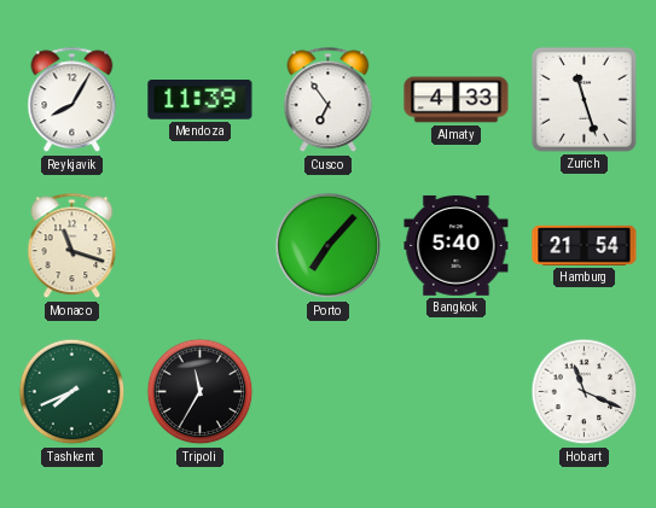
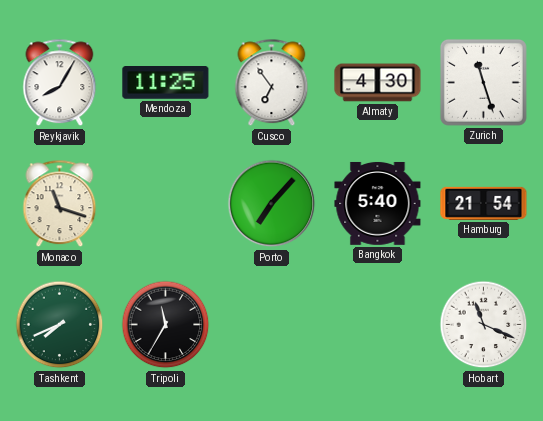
Mendoza: 11:39 -> 11:25 (166, 83)
Almaty: 4:33 -> 4:30 (378, 83)
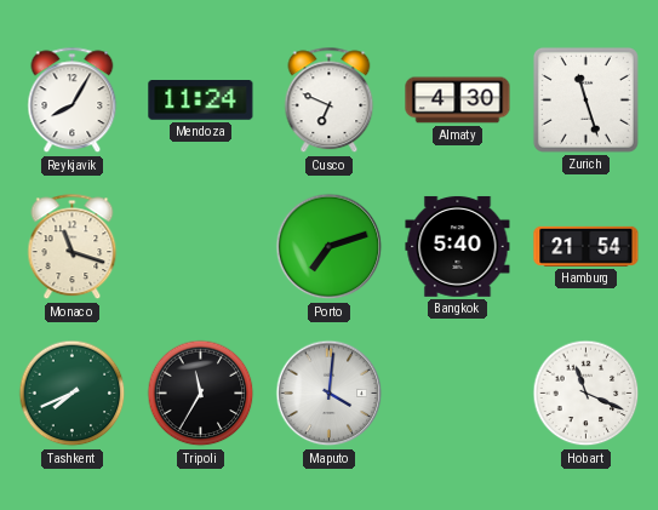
Mendoza: 11:25 -> 11:24 (201, 101)
Cusco: 6:54 -> 6:49 (330, 101)
Porto: 7:07 -> 7:12 (330, 247)
Maputo: none -> 4:01 (330, 394)
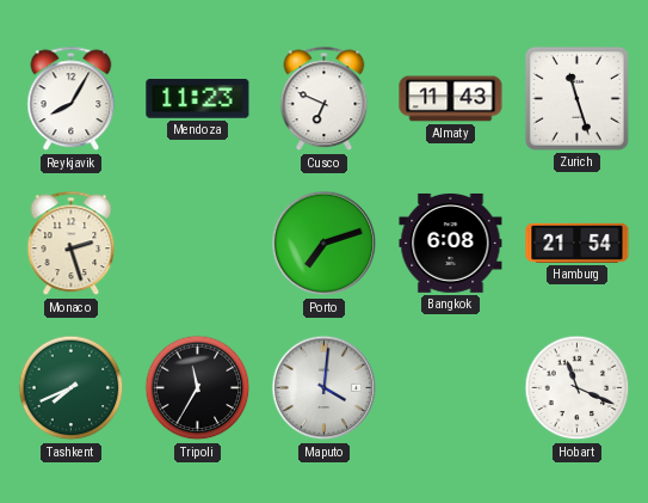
Mendoza: 11:24 -> 11:23 (198, 99)
Almaty: 4:30 -> 11:43 (451, 99)
Monaco: 11:18 -> 2:27 (72, 244)
Bangkok: 5:40 -> 6:08 (451, 243)
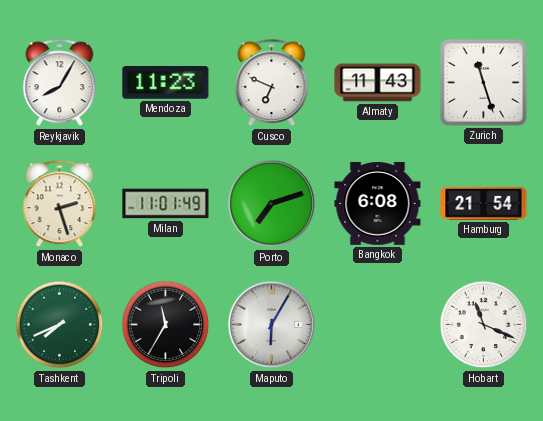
Milan: none -> 11:01 (166, 204)
Maputo: 4:01 -> 6:05 (272, 325)
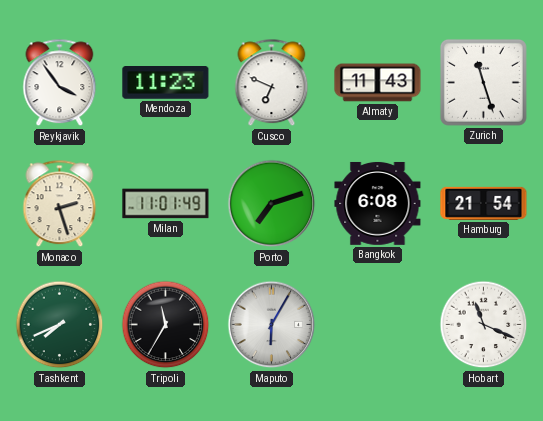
Reykjavik: 8:05 -> 3:54 (60, 83)
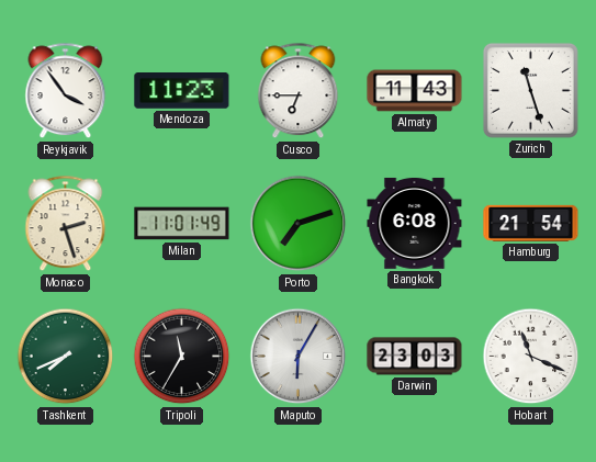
Cusco: 6:49 -> 6:45 (299, 91)
Darwin: none -> 23:03 (415, 357)
